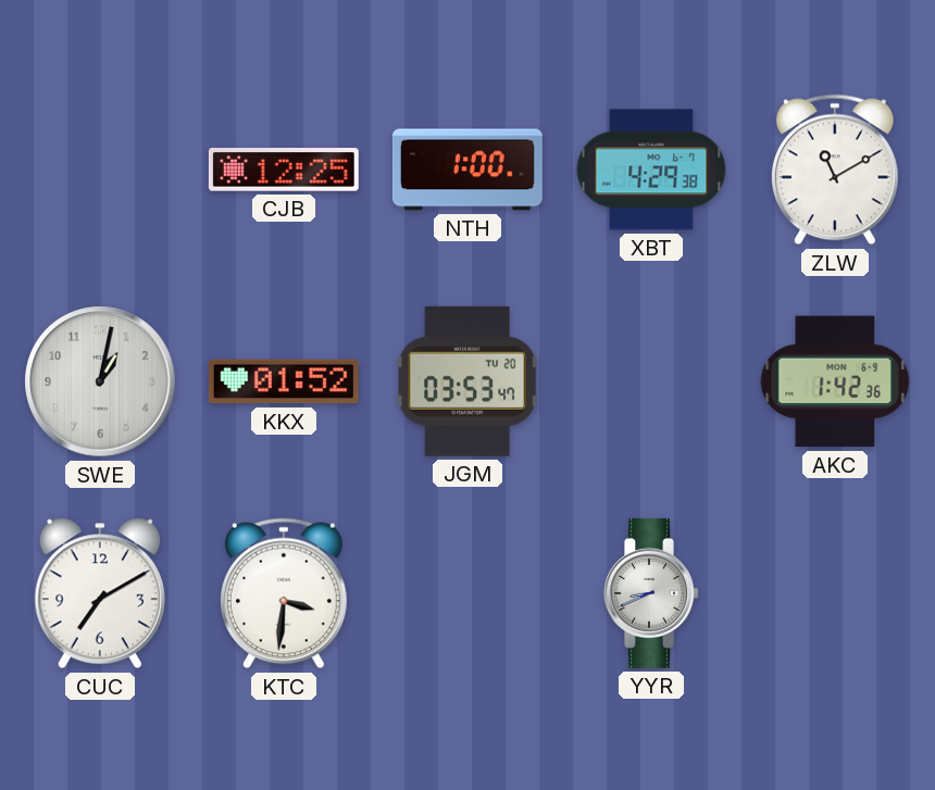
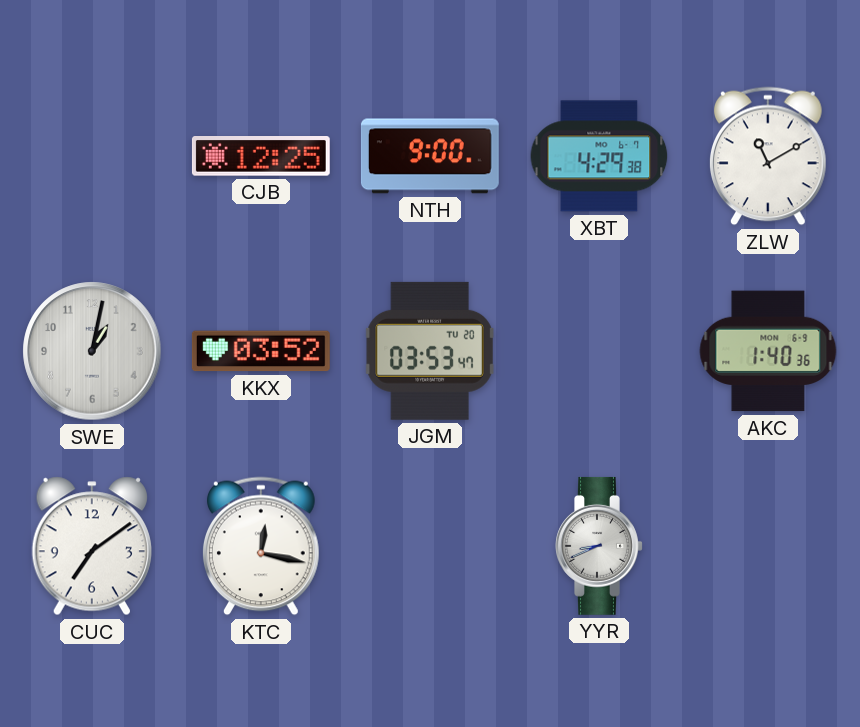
NTH: 1:00 -> 9:00 (430, 156)
KKX: 01:52 -> 03:52 (261, 351)
AKC: 1:42 -> 1:40 (768, 351)
CUC: 7:10 -> 7:09 (91, 546)
KTC: 3:31 -> 12:17 (261, 546)
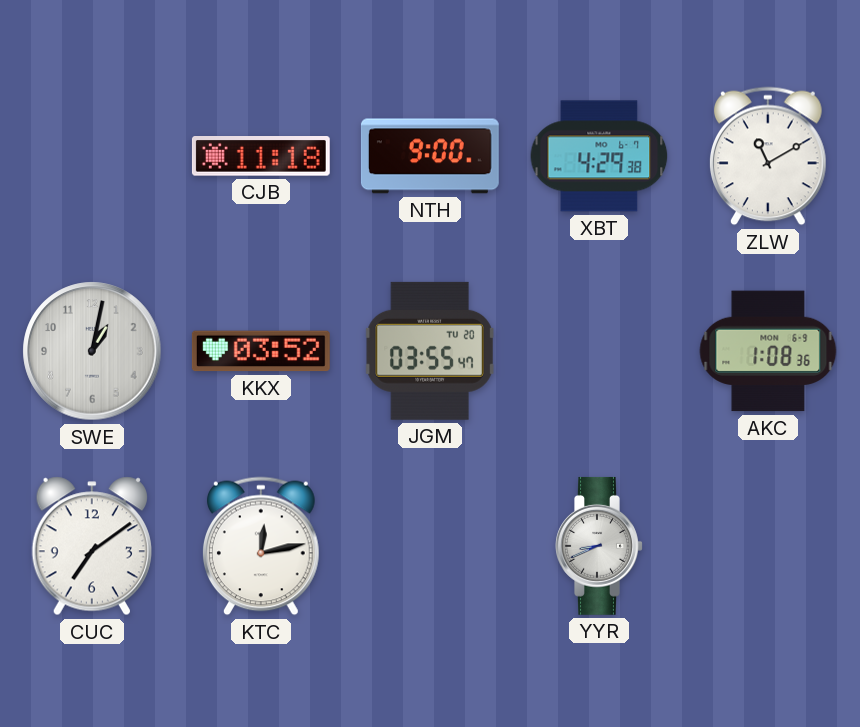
CJB: 12:25 -> 11:18 (261, 156)
JGM: 03:53 -> 03:55 (430, 351)
AKC: 1:40 -> 1:08 (768, 351)
KTC: 12:17 -> 12:13 (261, 546)
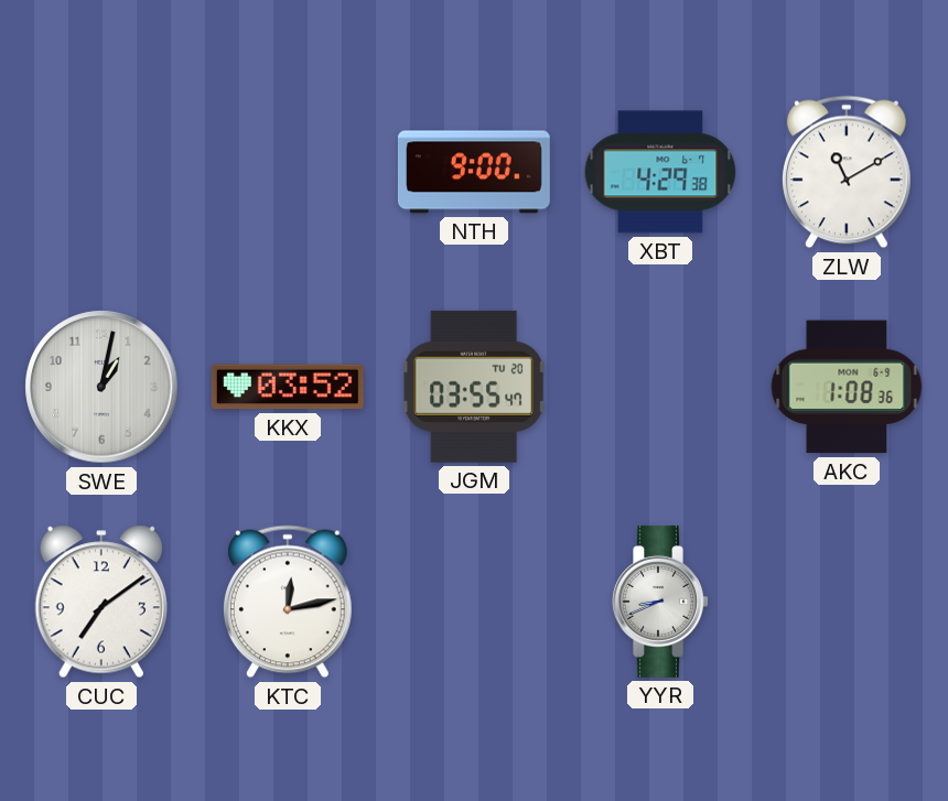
CJB: 11:18 -> none (261, 156)
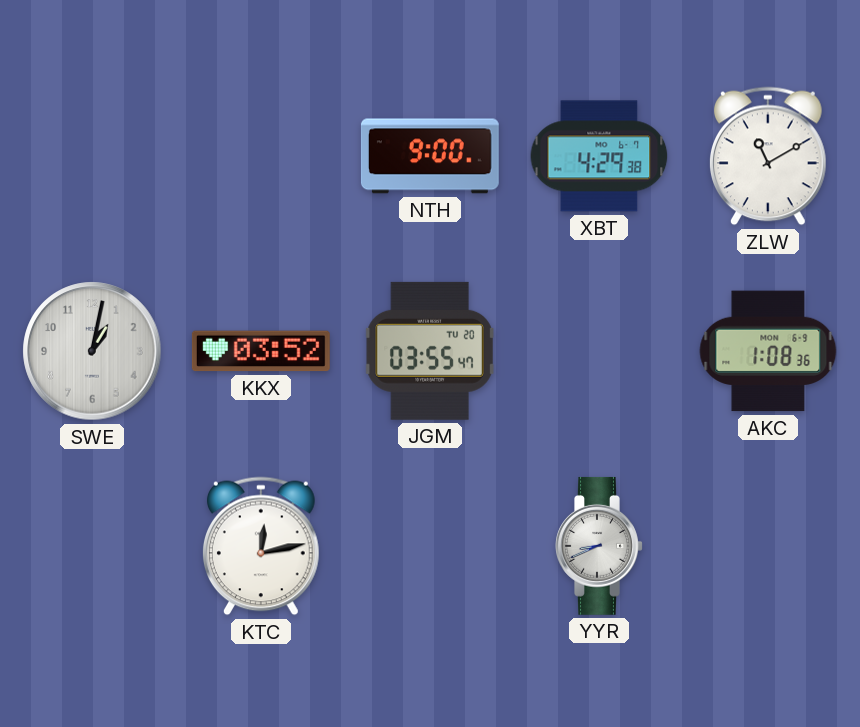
CUC: 7:09 -> none (100, 602)
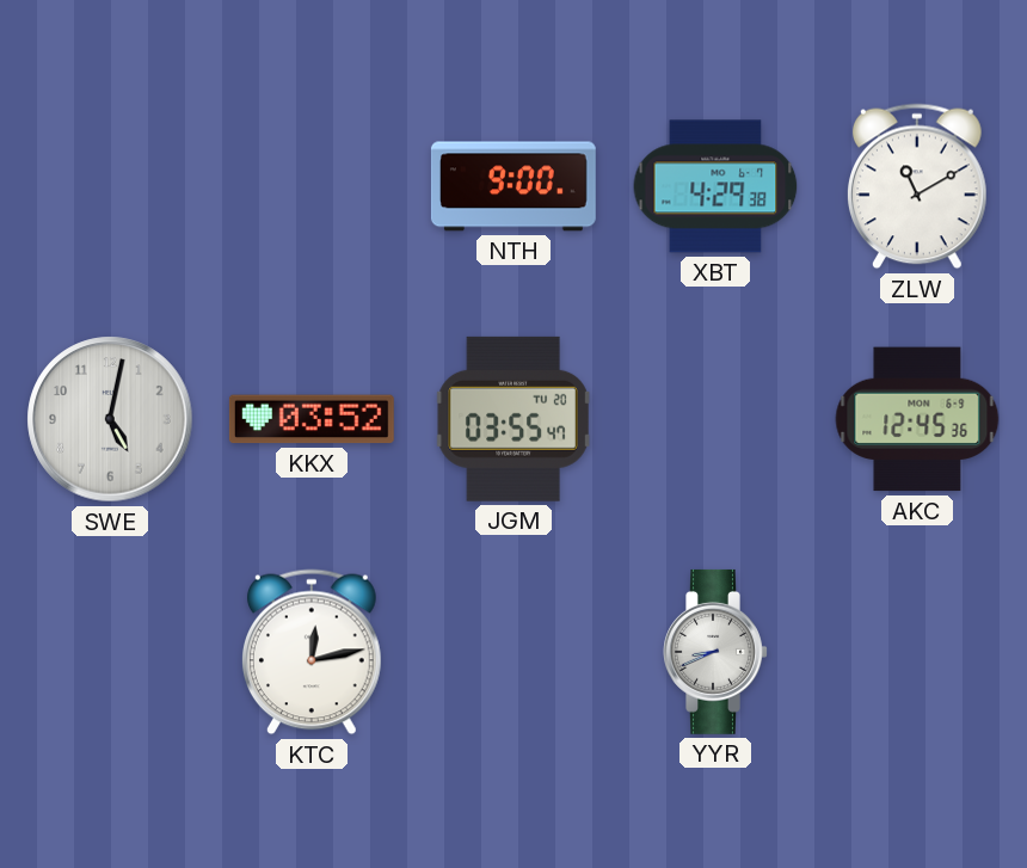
SWE: 1:02 -> 5:02 (110, 419)
AKC: 1:08 -> 12:45 (917, 419)
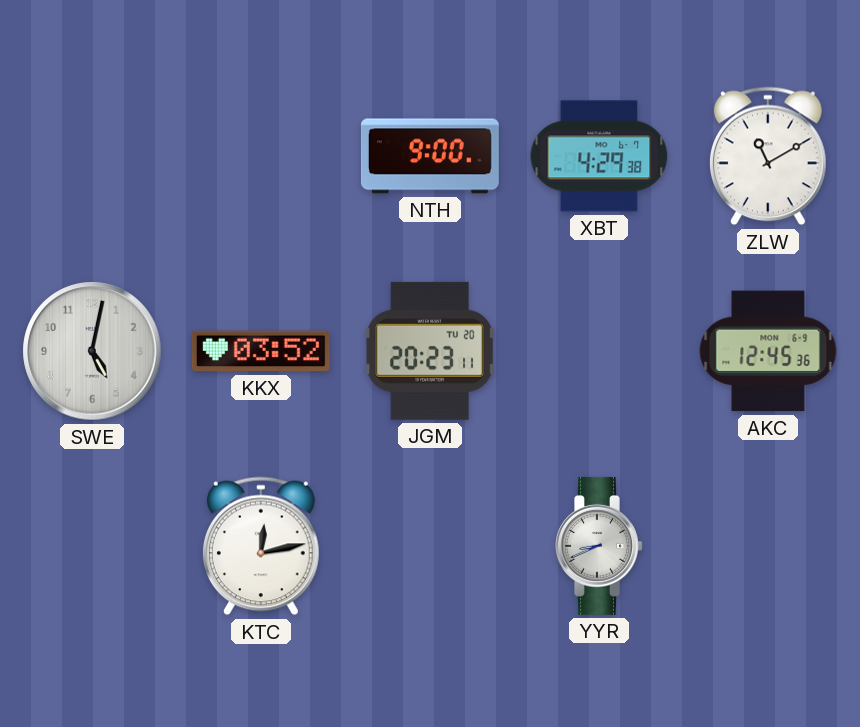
JGM: 03:55 -> 20:23 (430, 351)
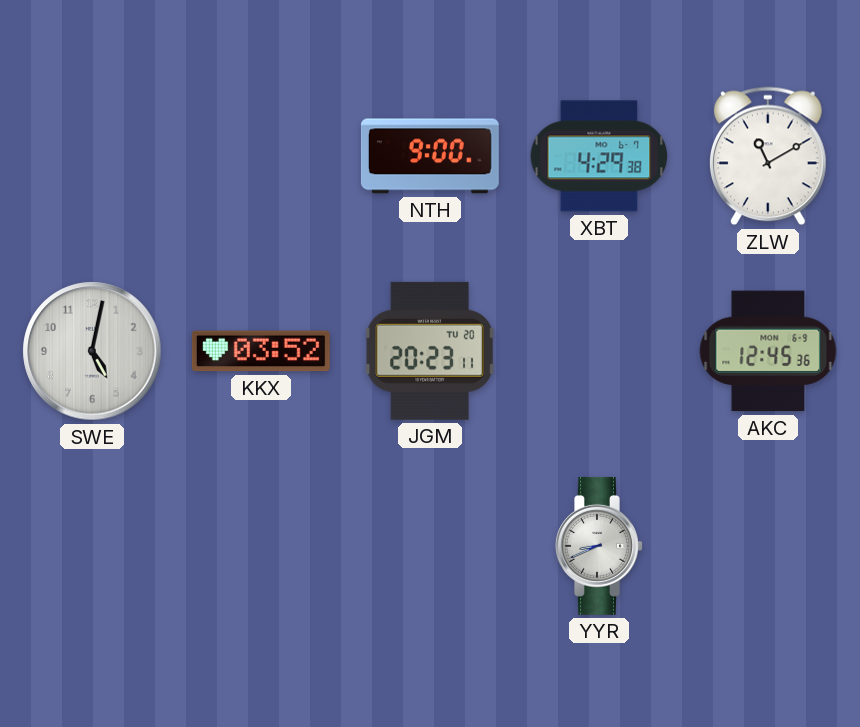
KTC: 12:13 -> none (261, 546)
